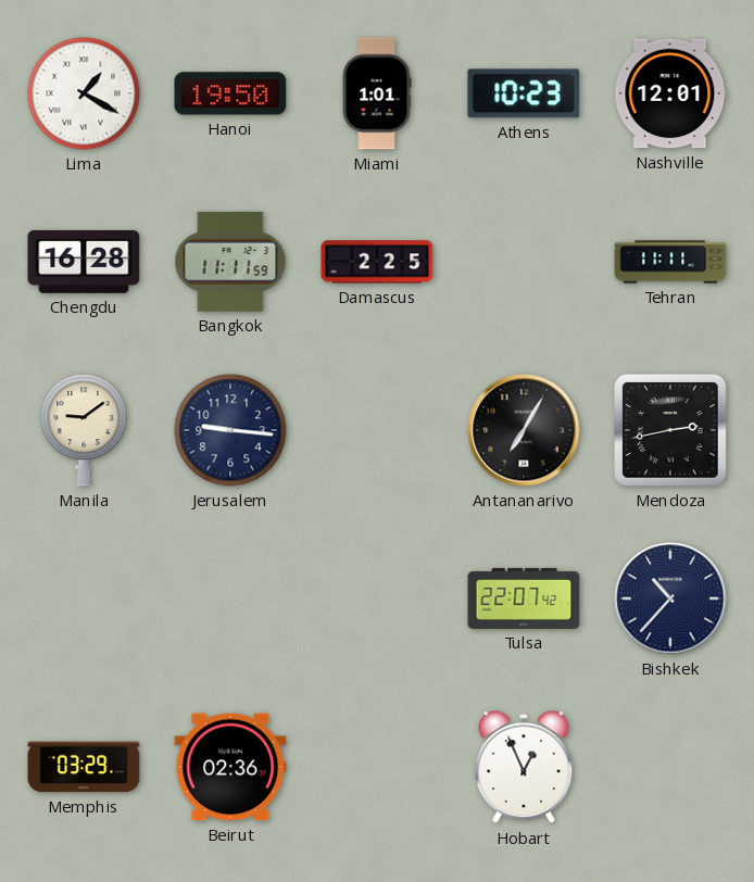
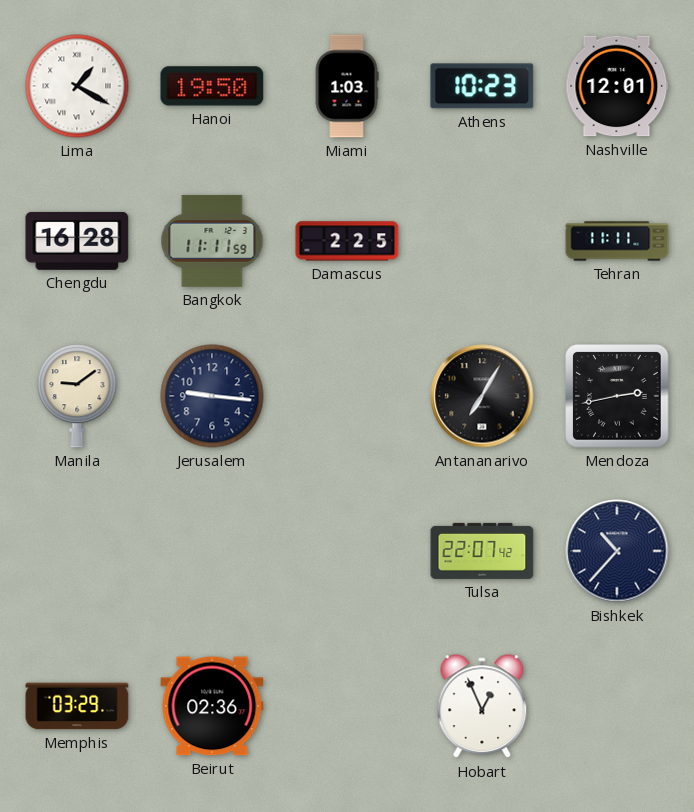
Miami: 1:01 -> 1:03 (347, 86)
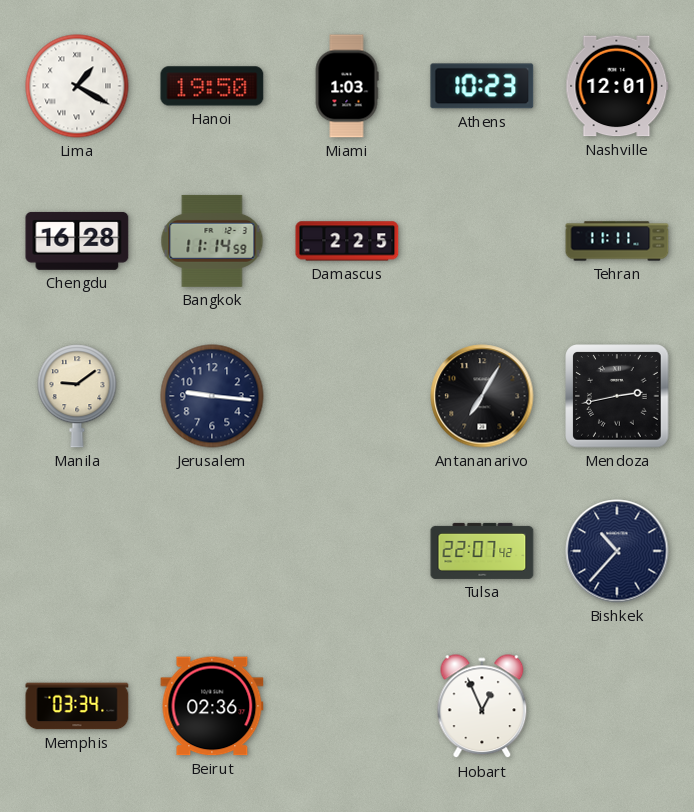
Bangkok: 11:11 -> 11:14 (212, 241)
Memphis: 03:29 -> 03:34 (77, 706)
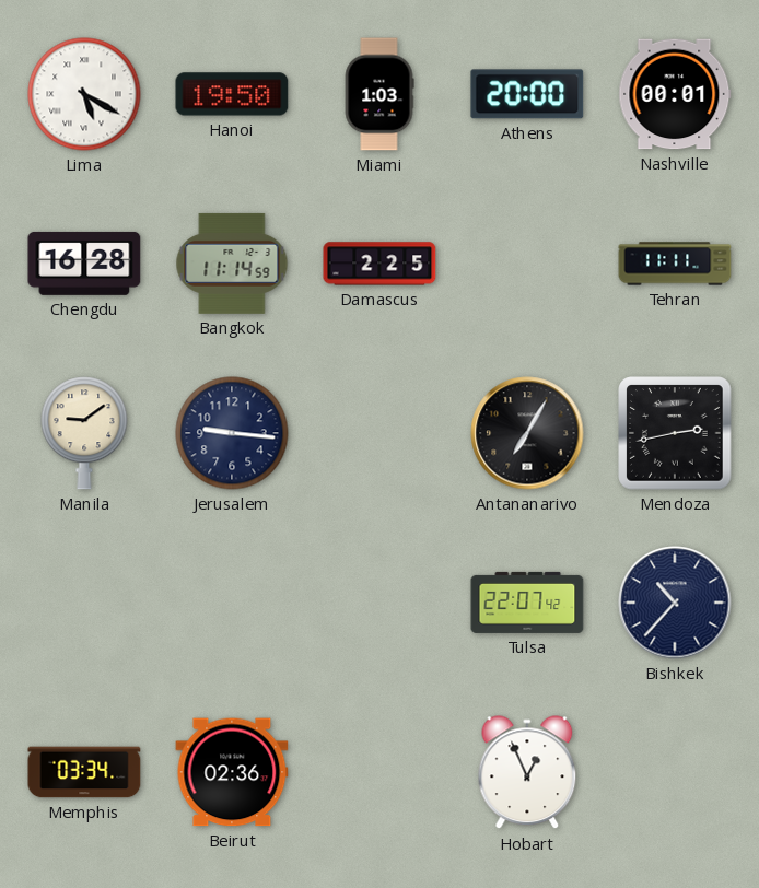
Lima: 1:20 -> 5:20 (84, 94)
Athens: 10:23 -> 20:00 (527, 94)
Nashville: 12:01 -> 00:01 (675, 94)
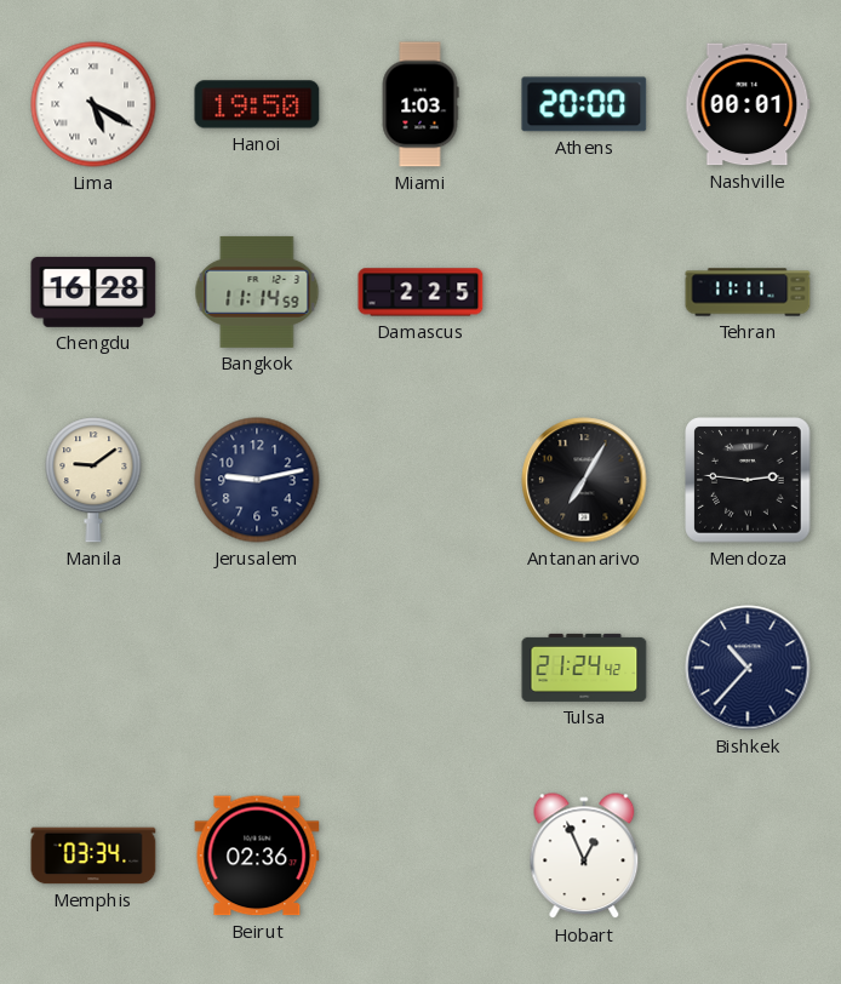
Jerusalem: 9:16 -> 9:13 (257, 480)
Mendoza: 2:43 -> 2:46 (748, 480)
Tulsa: 22:07 -> 21:24 (584, 668)
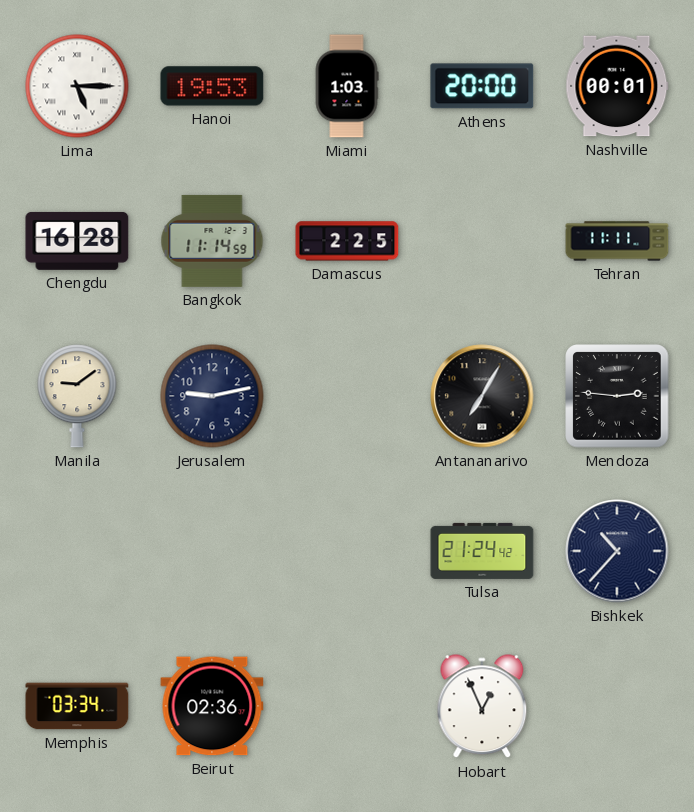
Lima: 5:20 -> 5:15 (77, 86)
Hanoi: 19:50 -> 19:53 (212, 86)
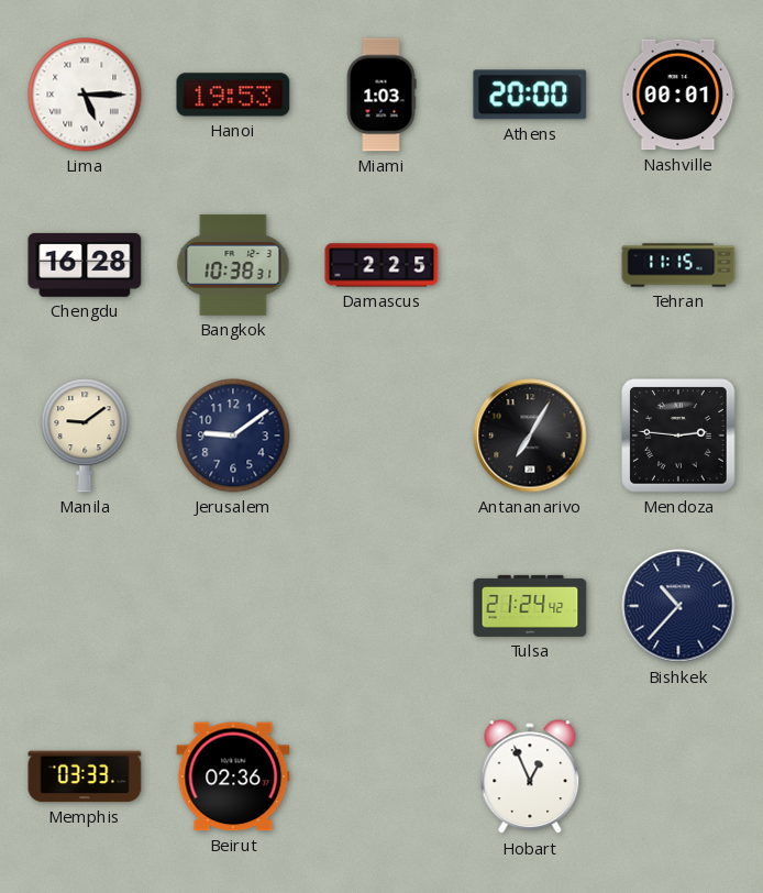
Bangkok: 11:14 -> 10:38 (233, 265)
Tehran: 11:11 -> 11:15 (678, 265)
Jerusalem: 9:13 -> 9:09 (233, 436)
Memphis: 03:34 -> 03:33 (85, 776)
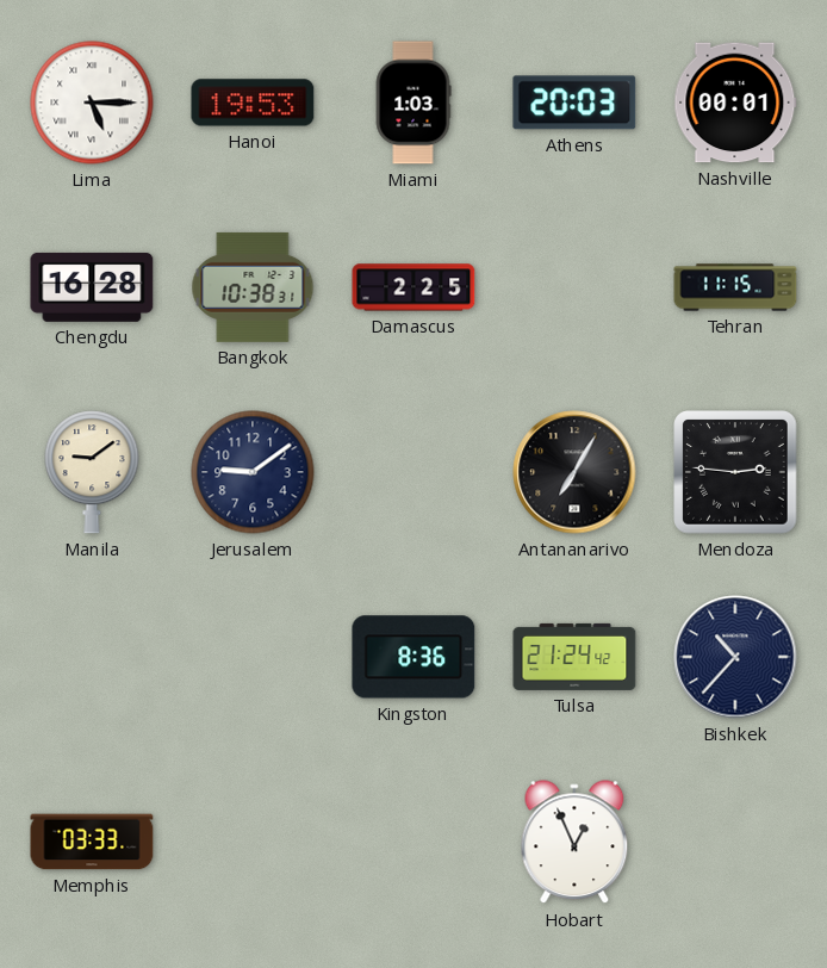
Athens: 20:00 -> 20:03 (574, 103)
Kingston: none -> 8:36 (413, 657)
Beirut: 02:36 -> none (233, 776)
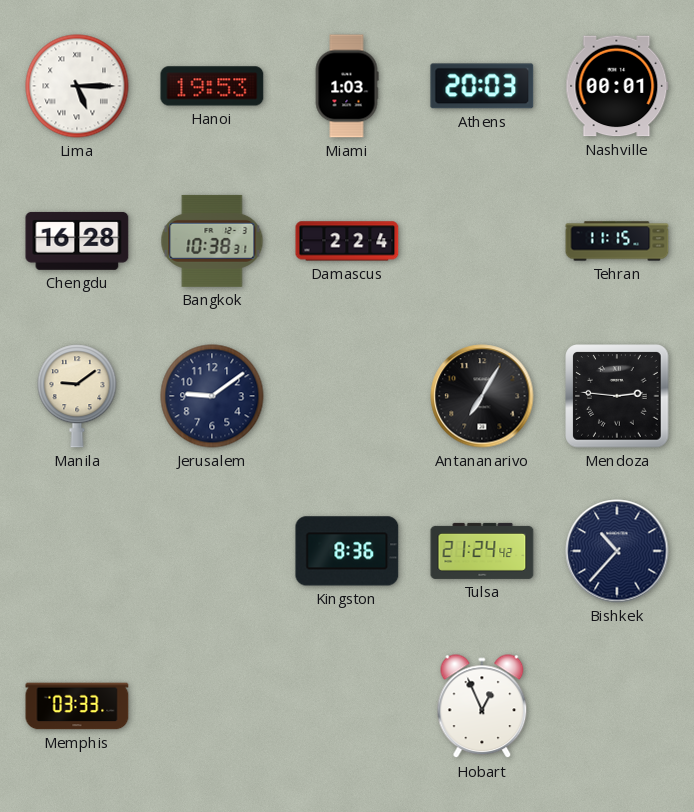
Damascus: 2:25 -> 2:24 (347, 241)
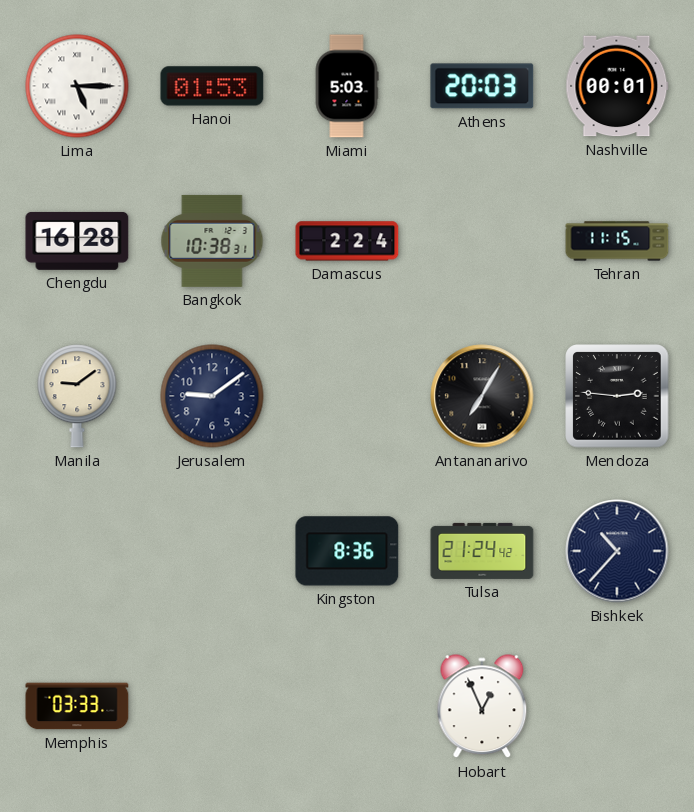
Hanoi: 19:53 -> 01:53 (212, 86)
Miami: 1:03 -> 5:03 (347, 86)
